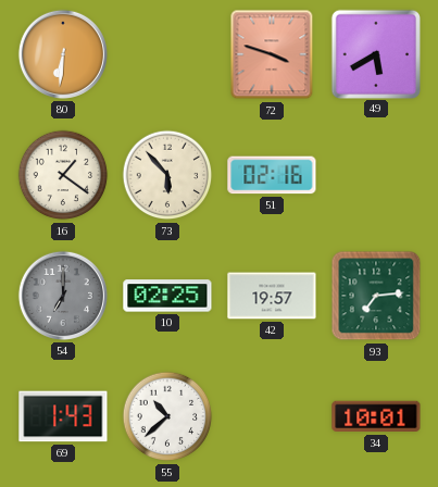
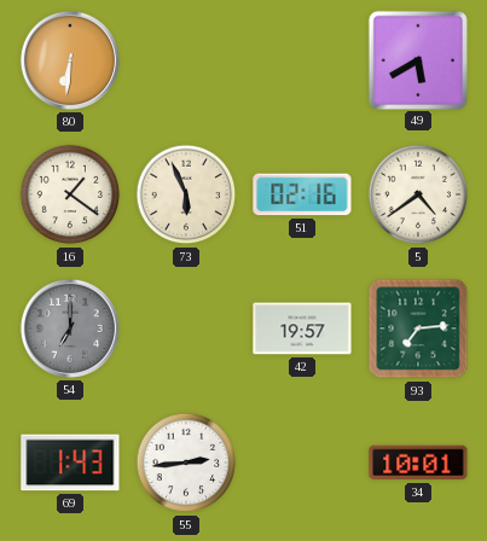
72: 3:48 -> none (272, 54)
73: 5:53 -> 5:56 (186, 194)
5: none -> 4:39 (418, 194)
10: 02:25 -> none (167, 296)
55: 10:38 -> 2:44 (186, 463)
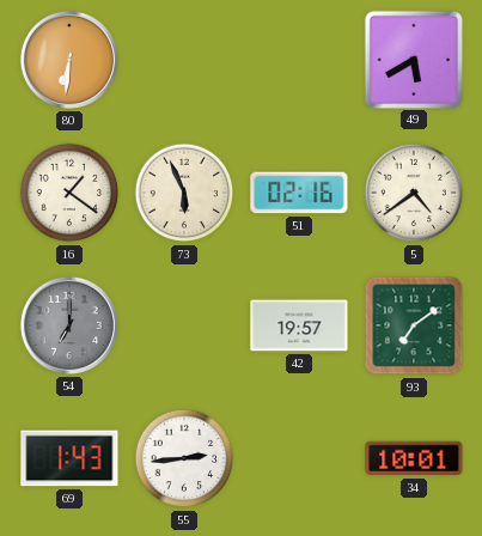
93: 7:14 -> 7:09 (414, 325)
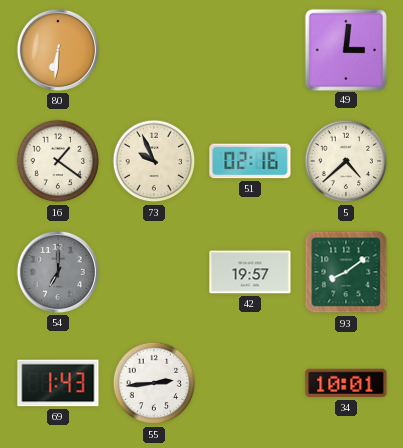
49: 5:40 -> 3:01 (345, 49)
73: 5:56 -> 9:56 (154, 161)
5: 4:39 -> 4:38 (346, 161)
93: 7:09 -> 8:09 (346, 272)
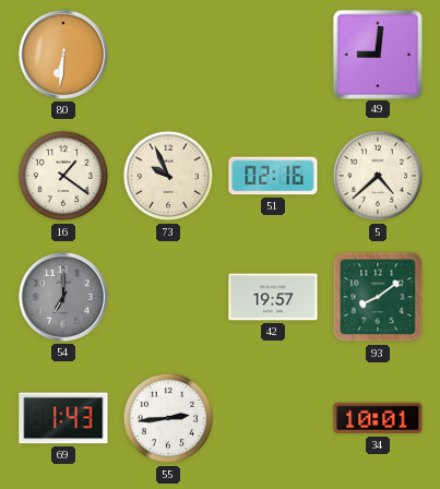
49: 3:01 -> 9:01 (377, 53)
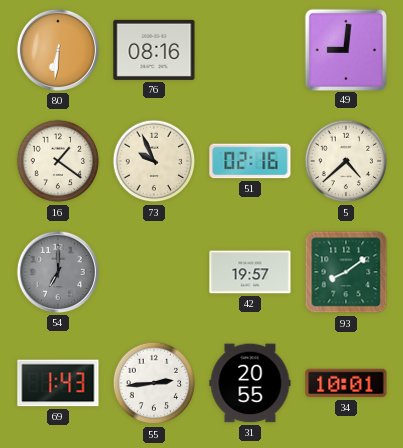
76: none -> 08:16 (154, 50)
31: none -> 20:55 (250, 383)
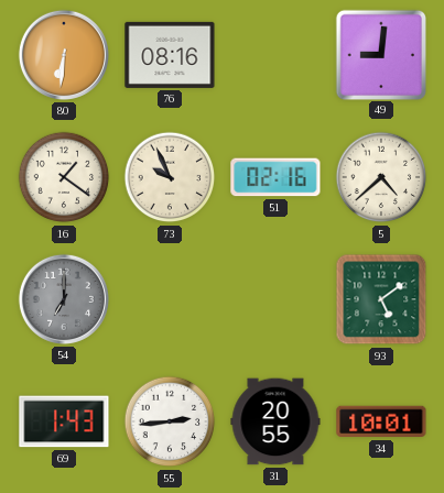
42: 19:57 -> none (250, 272)
93: 8:09 -> 5:09 (381, 299)
